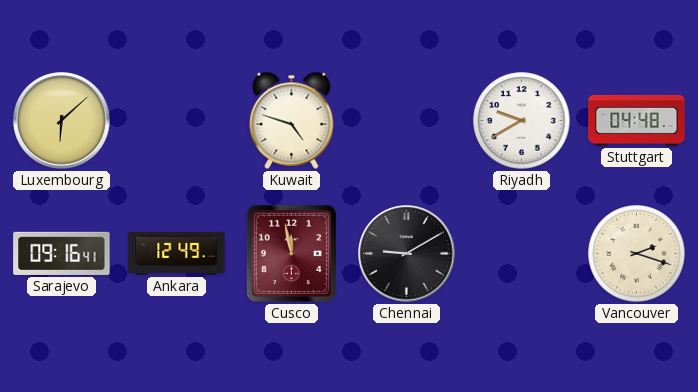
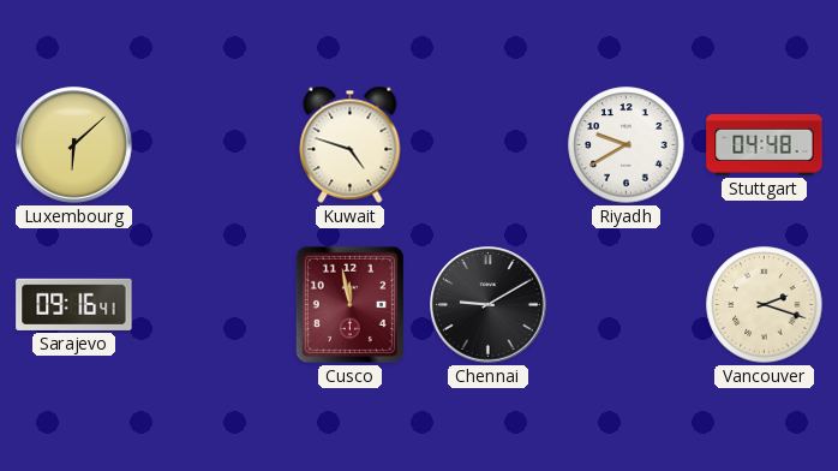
Ankara: 12:49 -> none (177, 253)
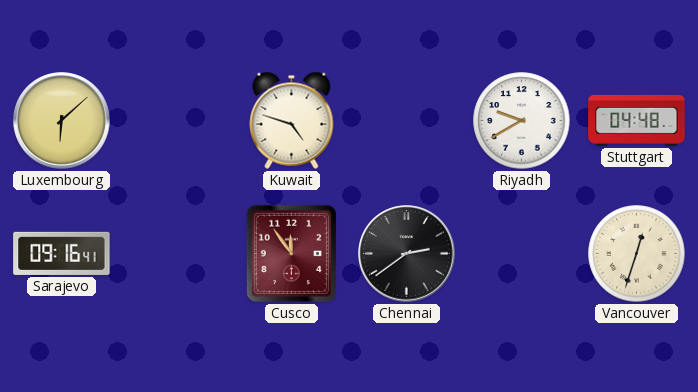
Cusco: 11:58 -> 11:54 (291, 253)
Chennai: 9:10 -> 2:39 (407, 254)
Vancouver: 2:18 -> 12:33 (637, 254)
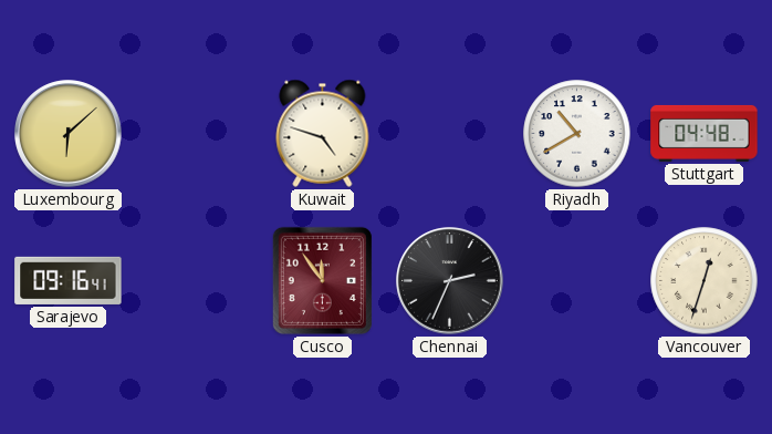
Riyadh: 9:40 -> 10:40 (577, 134)
Chennai: 2:39 -> 2:34 (450, 281)
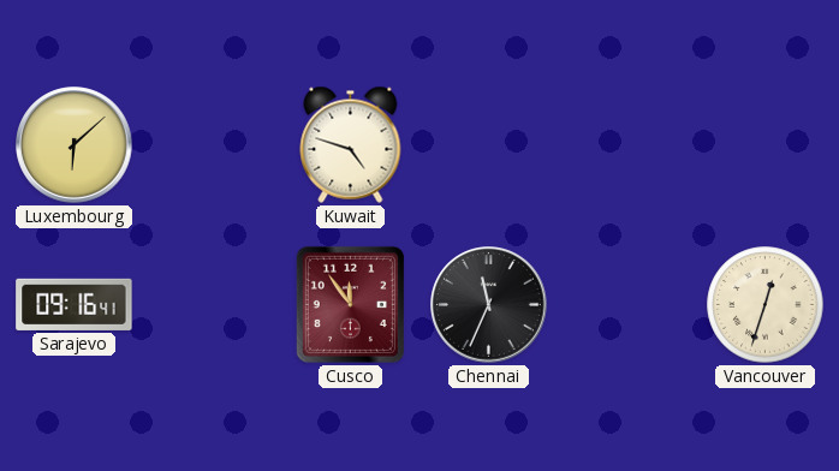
Riyadh: 10:40 -> none (577, 134)
Stuttgart: 04:48 -> none (705, 133)
Chennai: 2:34 -> 11:34 (489, 305)
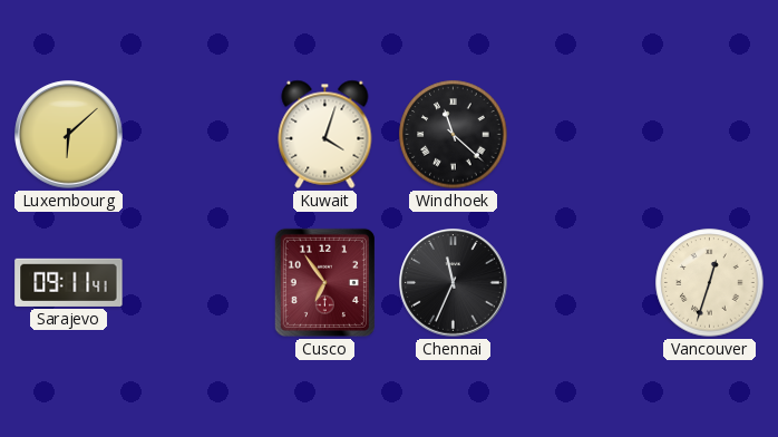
Kuwait: 4:48 -> 4:03 (325, 134)
Windhoek: none -> 11:22 (454, 135)
Sarajevo: 09:16 -> 09:11 (69, 282)
Cusco: 11:54 -> 6:54 (324, 282)
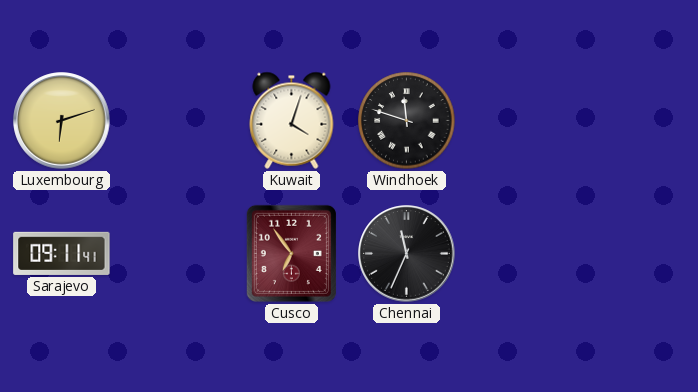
Luxembourg: 6:08 -> 6:12 (62, 121)
Windhoek: 11:22 -> 11:48 (407, 121)
Vancouver: 12:33 -> none (710, 283)
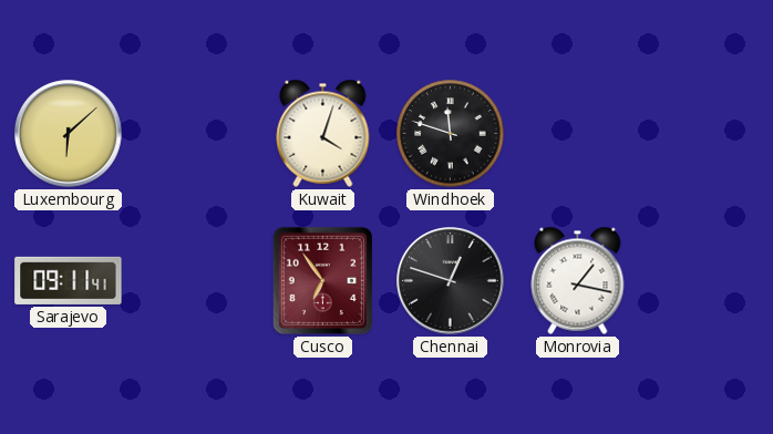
Luxembourg: 6:12 -> 6:08 (69, 134)
Chennai: 11:34 -> 12:48 (451, 281)
Monrovia: none -> 1:17 (578, 280)
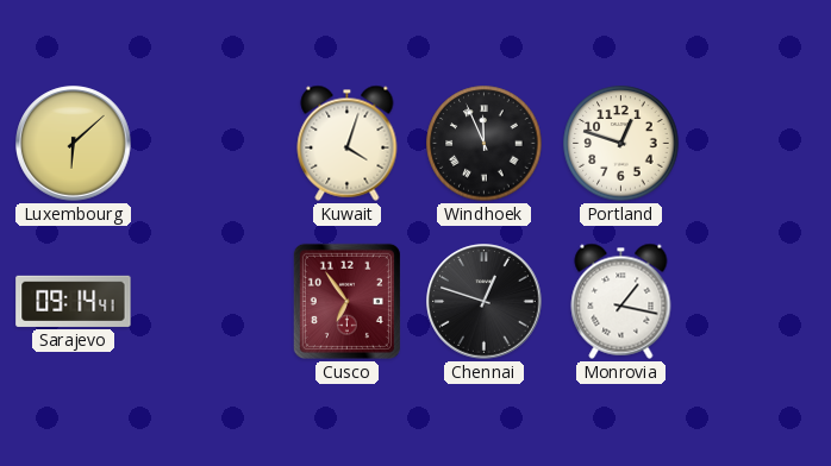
Windhoek: 11:48 -> 11:56 (485, 144)
Portland: none -> 12:48 (621, 144)
Sarajevo: 09:11 -> 09:14 (74, 301)
